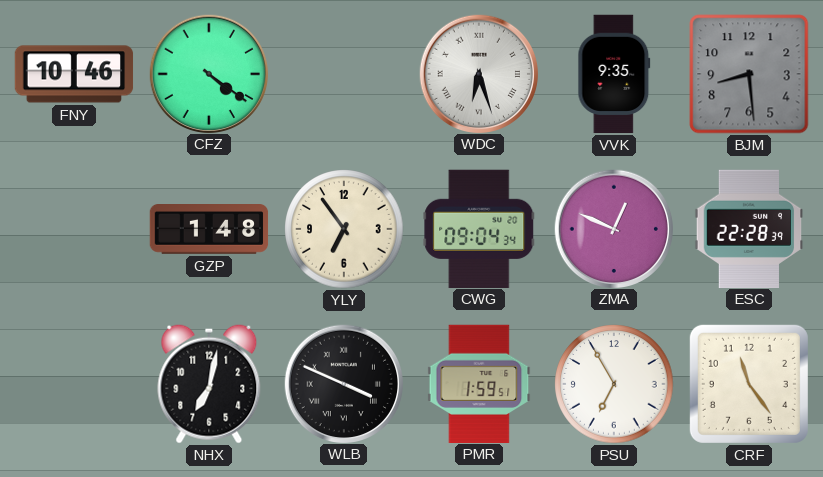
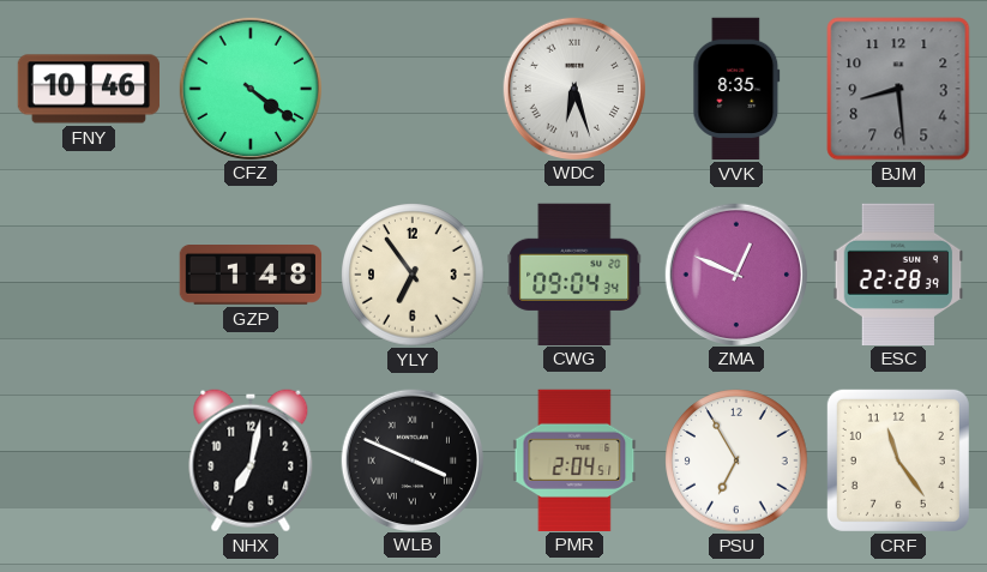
VVK: 9:35 -> 8:35 (736, 89)
PMR: 1:59 -> 2:04 (574, 459)
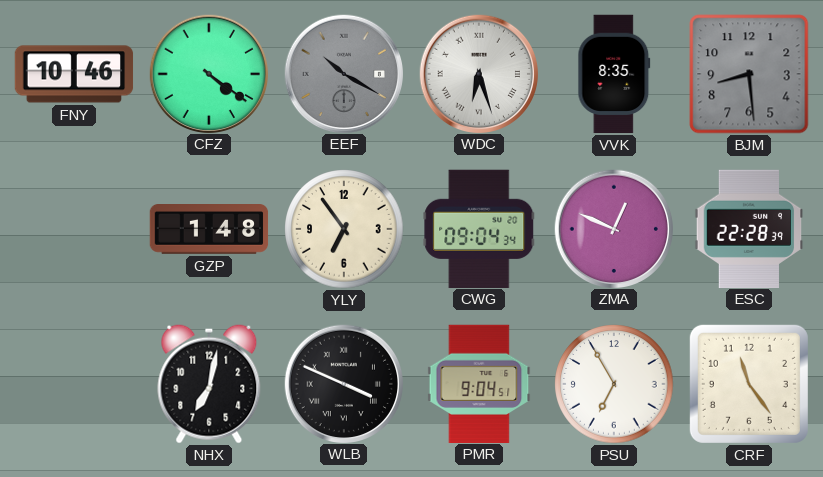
EEF: none -> 10:20 (343, 73)
PMR: 2:04 -> 9:04 (479, 383)
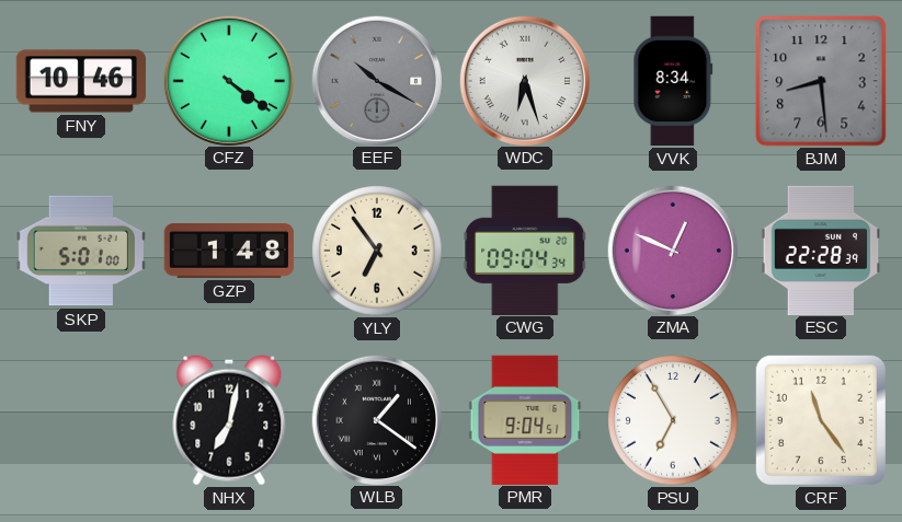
VVK: 8:35 -> 8:34 (673, 81)
SKP: none -> 5:01 (80, 251)
WLB: 3:49 -> 1:21 (376, 419)
